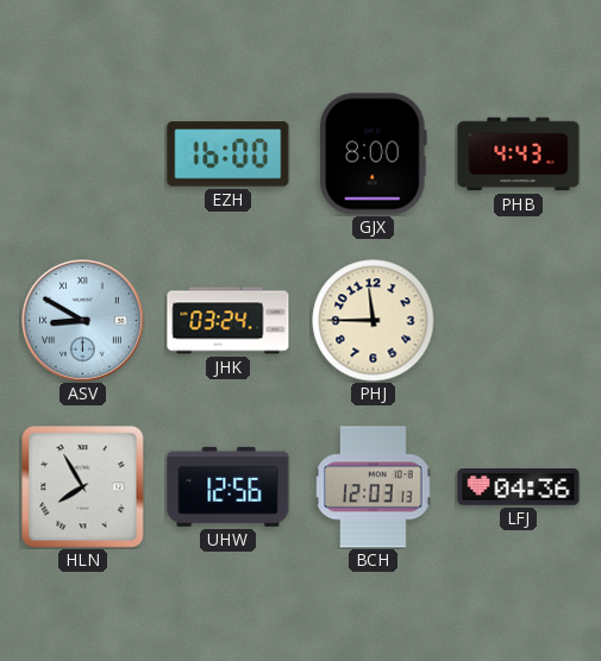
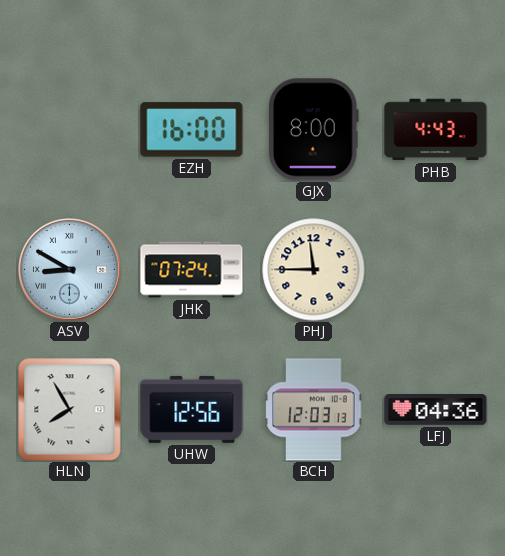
JHK: 03:24 -> 07:24 (192, 270)
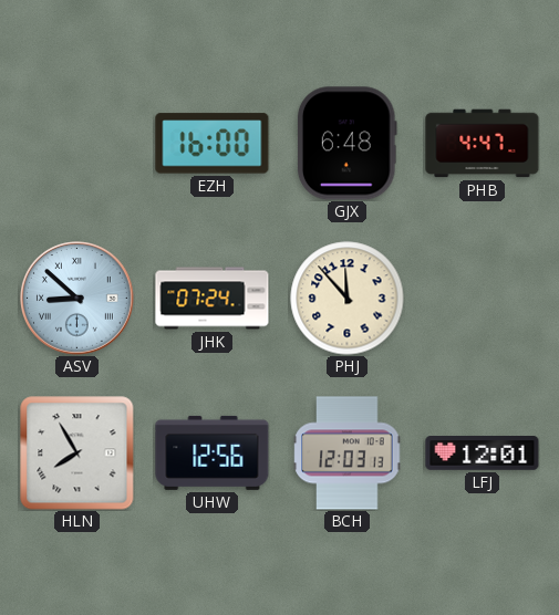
GJX: 8:00 -> 6:48 (346, 144)
PHB: 4:43 -> 4:47 (483, 144)
ASV: 8:50 -> 8:52 (77, 299)
PHJ: 11:45 -> 11:53 (348, 299)
LFJ: 04:36 -> 12:01 (483, 454)
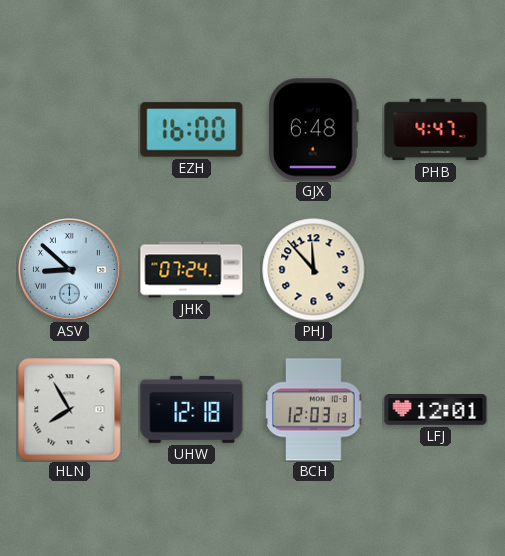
UHW: 12:56 -> 12:18 (192, 409)
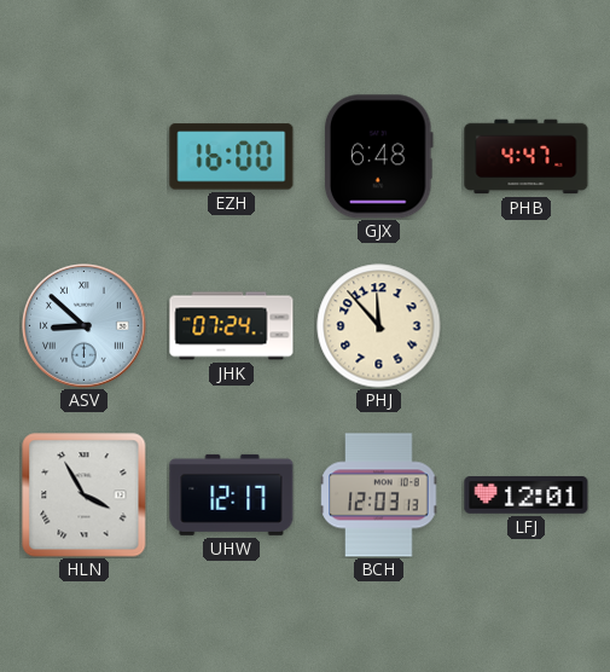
HLN: 7:55 -> 3:55 (85, 496)
UHW: 12:18 -> 12:17 (232, 494)
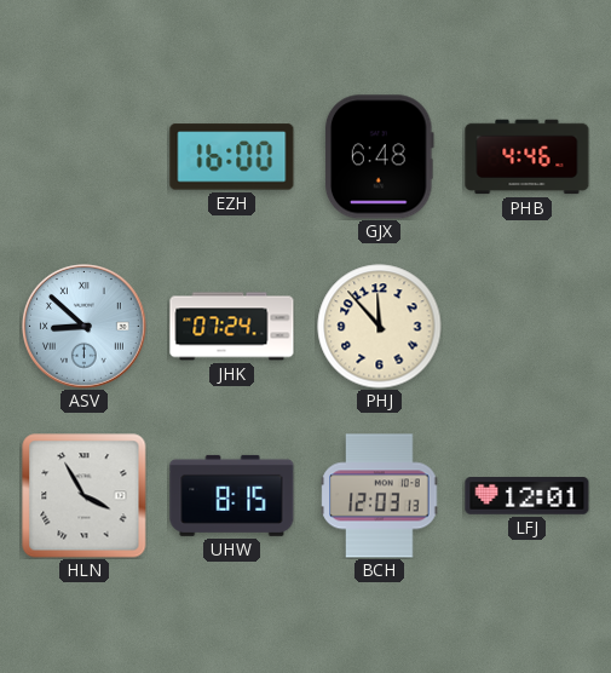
PHB: 4:47 -> 4:46 (528, 157)
UHW: 12:17 -> 8:15 (232, 495)
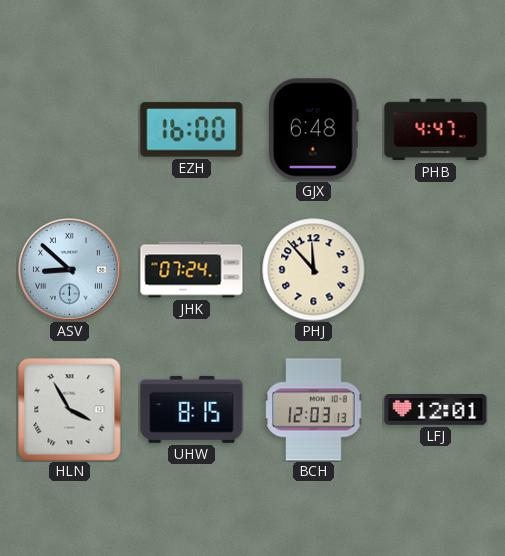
PHB: 4:46 -> 4:47 (436, 130)
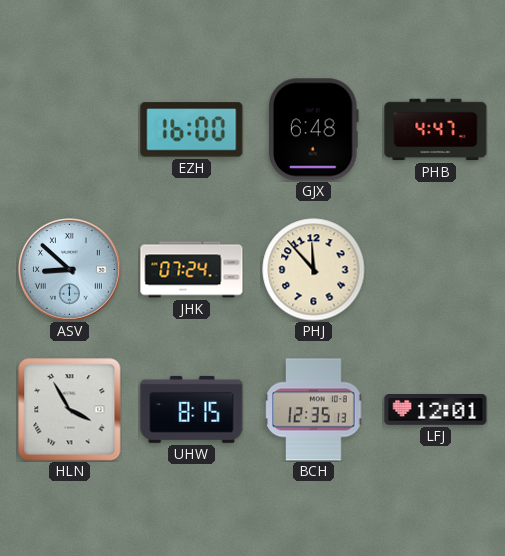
BCH: 12:03 -> 12:35 (314, 410)
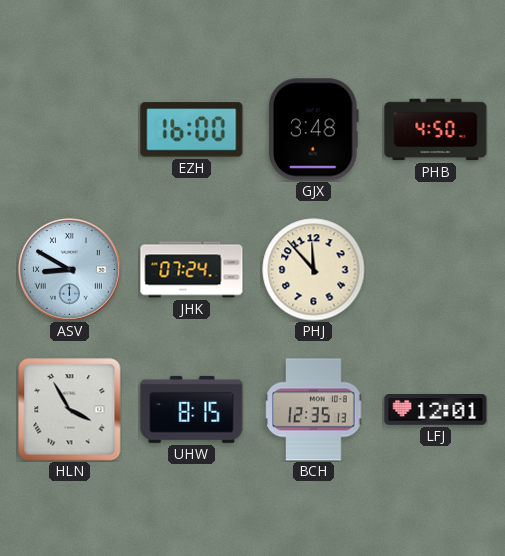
GJX: 6:48 -> 3:48 (313, 130)
PHB: 4:47 -> 4:50 (436, 130)
ASV: 8:52 -> 8:50 (70, 270)
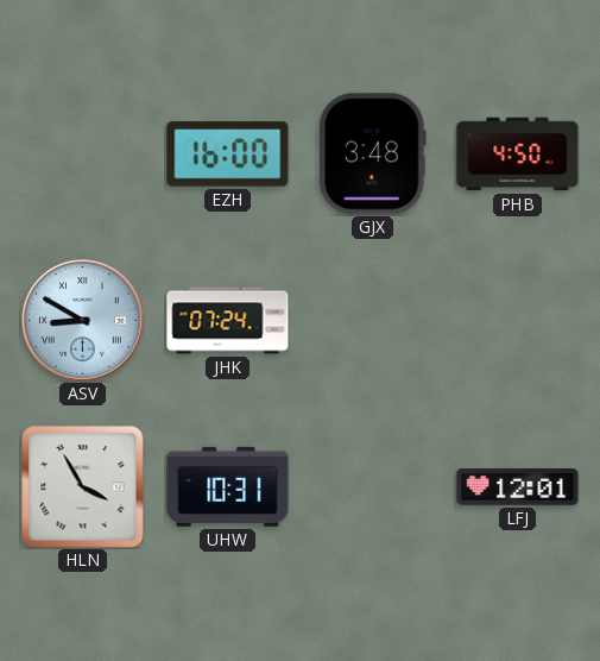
PHJ: 11:53 -> none (314, 270)
UHW: 8:15 -> 10:31 (228, 486)
BCH: 12:35 -> none (314, 410)
